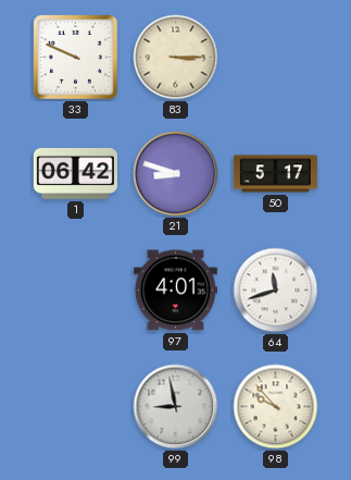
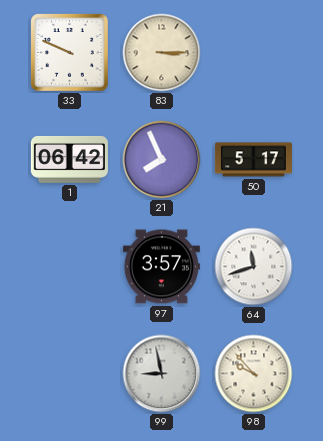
21: 8:48 -> 7:56 (162, 160)
97: 4:01 -> 3:57 (161, 267)
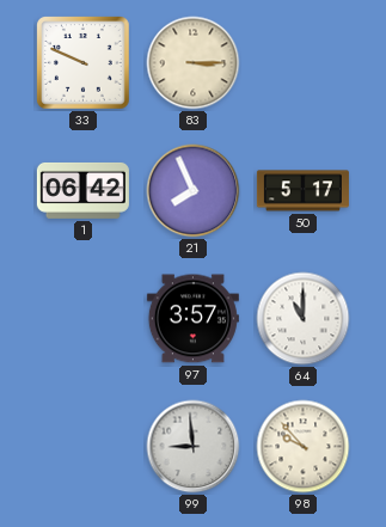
64: 11:42 -> 11:00 (304, 319)
99: 8:58 -> 8:59 (194, 447)
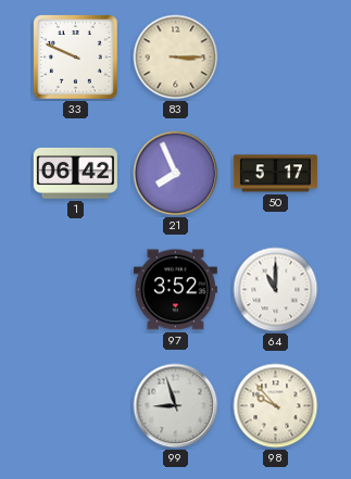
97: 3:57 -> 3:52 (175, 290)
99: 8:59 -> 8:57 (176, 406)
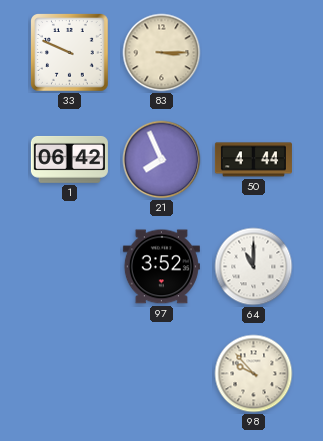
50: 5:17 -> 4:44 (253, 160)
99: 8:57 -> none (176, 406)
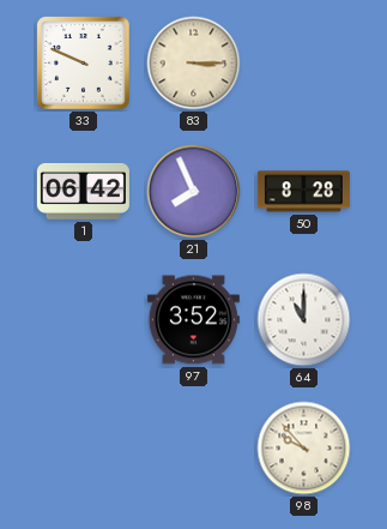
50: 4:44 -> 8:28 (303, 192)
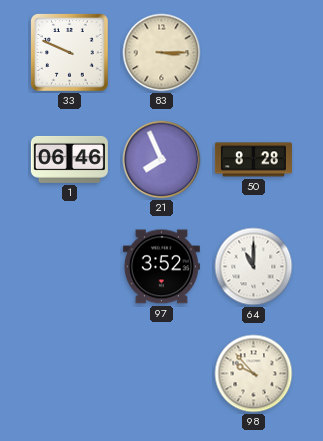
1: 06:42 -> 06:46 (69, 159)
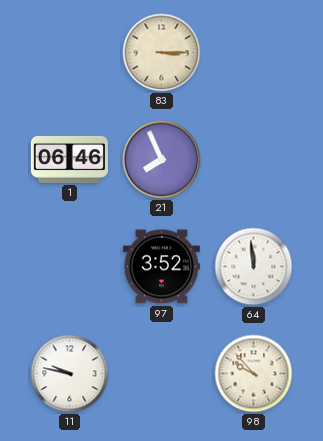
33: 9:49 -> none (70, 53)
50: 8:28 -> none (253, 160)
64: 11:00 -> 11:59 (254, 267)
11: none -> 9:47 (70, 374)
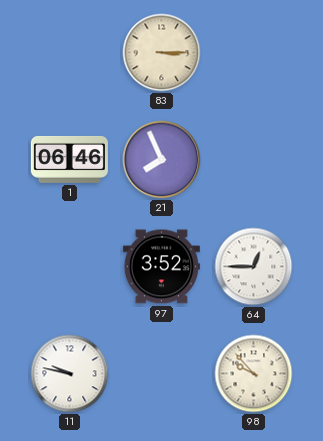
64: 11:59 -> 12:45 (254, 267)
